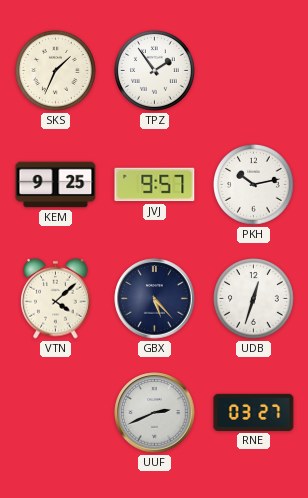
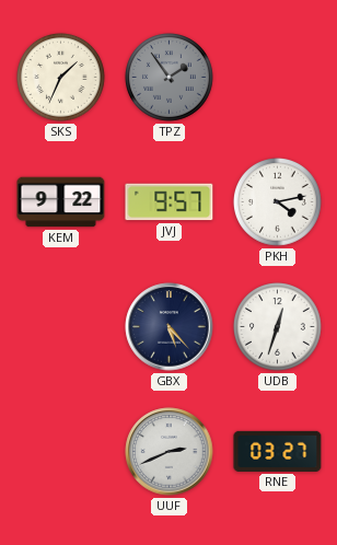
TPZ dial: white -> grey (170, 78)
KEM: 9:25 -> 9:22 (61, 202)
PKH: 10:13 -> 4:13 (278, 202)
VTN: 4:08 -> none (56, 298)
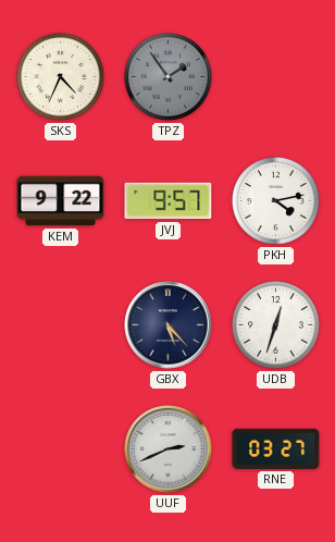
SKS: 1:34 -> 4:34 (61, 77)
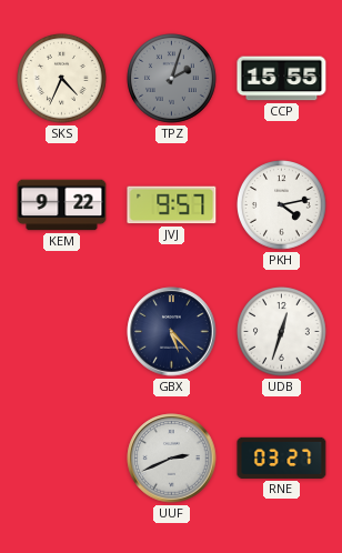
TPZ: 1:54 -> 2:03 (172, 79)
CCP: none -> 15:55 (282, 79)
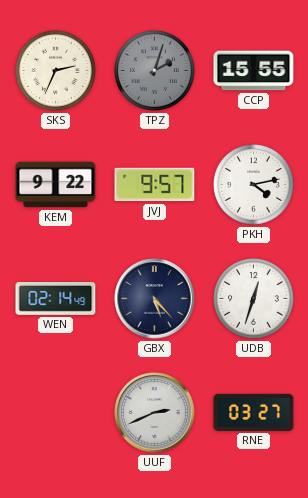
SKS: 4:34 -> 2:34 (56, 71)
WEN: none -> 02:14 (56, 299)
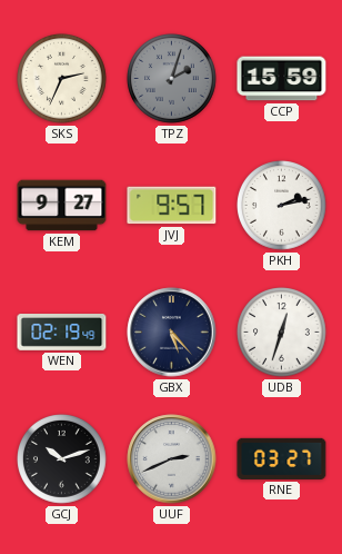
CCP: 15:55 -> 15:59 (282, 79)
KEM: 9:22 -> 9:27 (62, 206)
PKH: 4:13 -> 2:13 (282, 206)
WEN: 02:14 -> 02:19 (62, 333)
GCJ: none -> 10:12 (62, 459)
